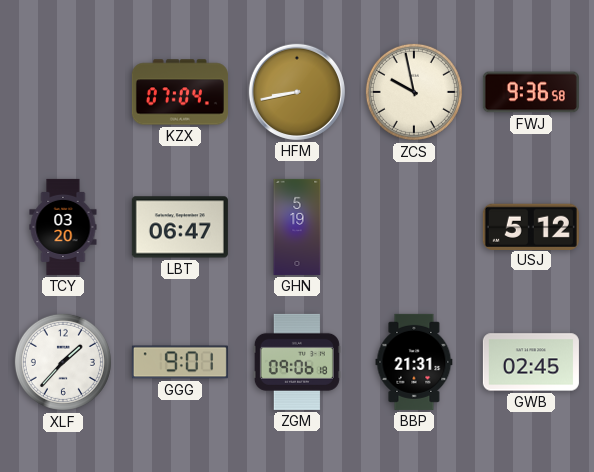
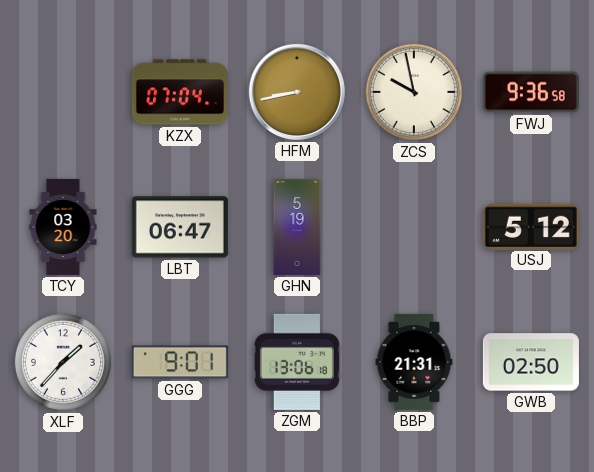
ZGM: 09:06 -> 13:06 (297, 362)
GWB: 02:45 -> 02:50 (531, 362)
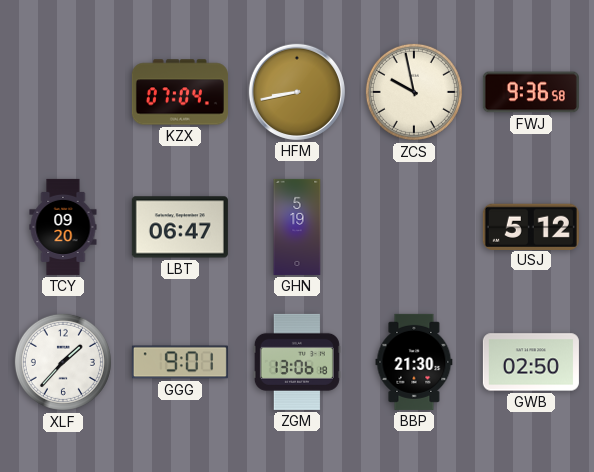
TCY: 03:20 -> 09:20 (63, 227)
BBP: 21:31 -> 21:30 (414, 362)
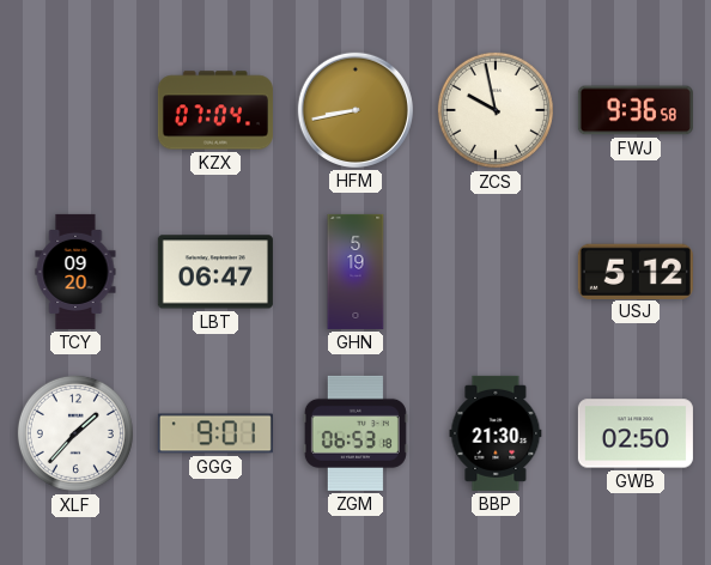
ZGM: 13:06 -> 06:53 (355, 433)
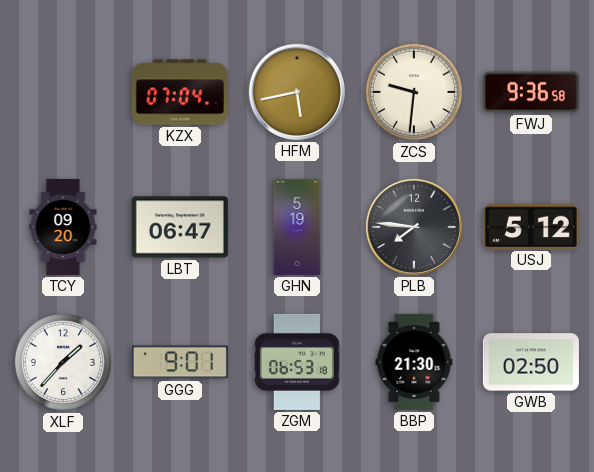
HFM: 8:43 -> 5:43 (297, 92)
ZCS: 9:58 -> 9:31 (414, 92)
PLB: none -> 7:46 (414, 227)
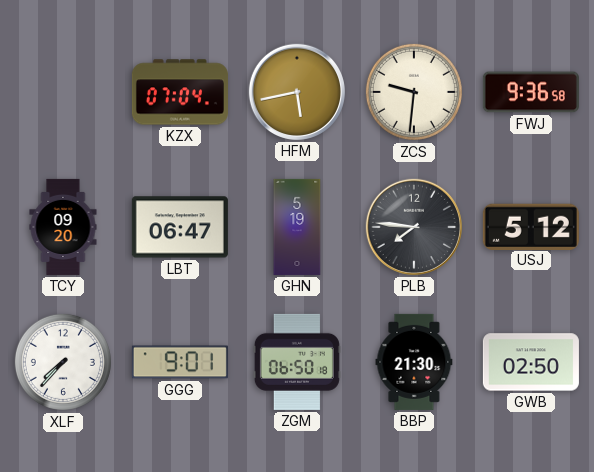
XLF: 1:37 -> 7:37 (63, 362)
ZGM: 06:53 -> 06:50 (297, 362)
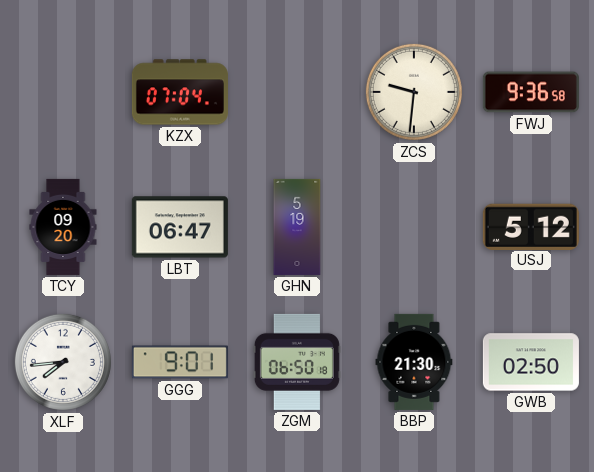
HFM: 5:43 -> none (297, 92)
PLB: 7:46 -> none (414, 227)
XLF: 7:37 -> 7:44 (63, 362)
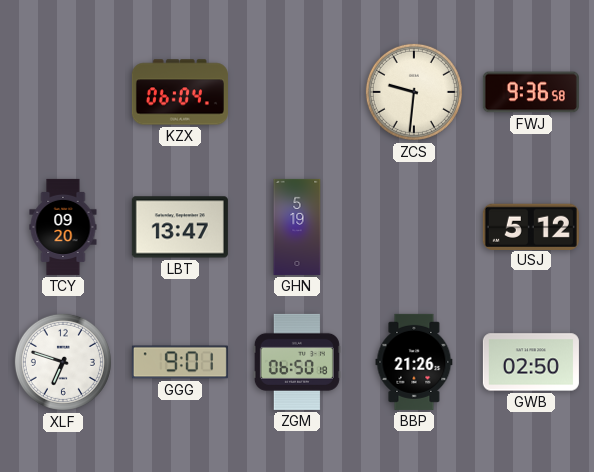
KZX: 07:04 -> 06:04 (180, 92)
LBT: 06:47 -> 13:47 (180, 227)
XLF: 7:44 -> 6:48 (63, 362)
BBP: 21:30 -> 21:26 (414, 362)
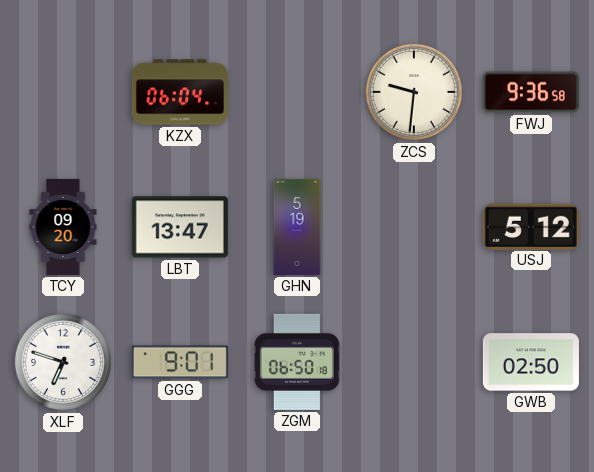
BBP: 21:26 -> none (414, 362)
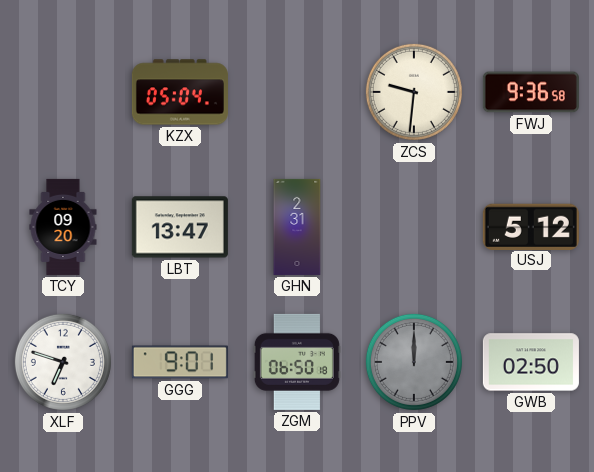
KZX: 06:04 -> 05:04 (180, 92)
GHN: 5:19 -> 2:31 (297, 227)
PPV: none -> 12:00 (414, 362)
